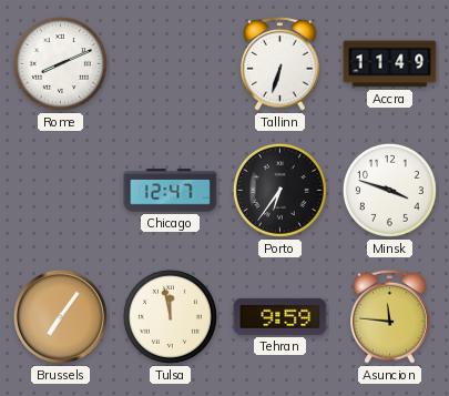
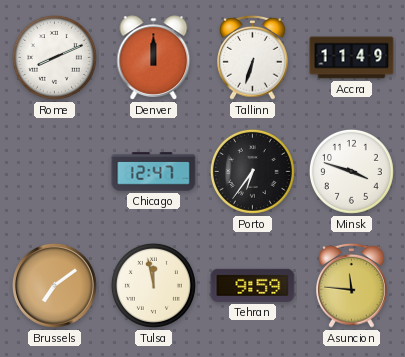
Denver: none -> 12:00 (154, 58)
Brussels: 7:06 -> 7:09 (55, 286)
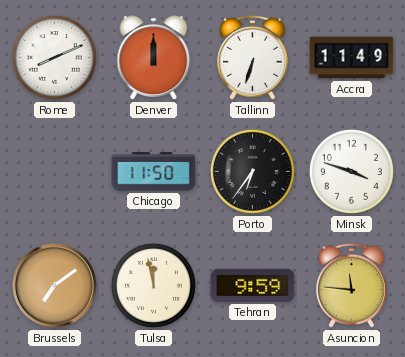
Chicago: 12:47 -> 11:50 (154, 172)
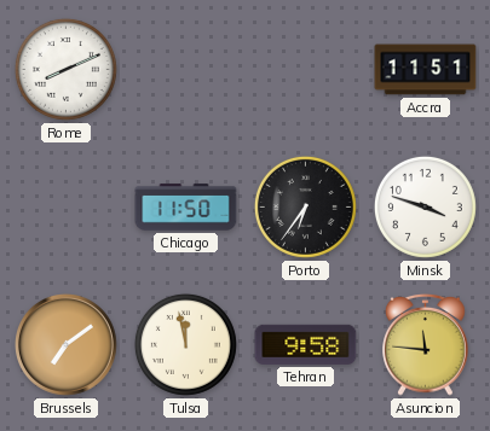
Denver: 12:00 -> none (154, 58)
Tallinn: 6:33 -> none (253, 57)
Accra: 11:49 -> 11:51 (426, 70)
Tehran: 9:59 -> 9:58 (306, 344)
